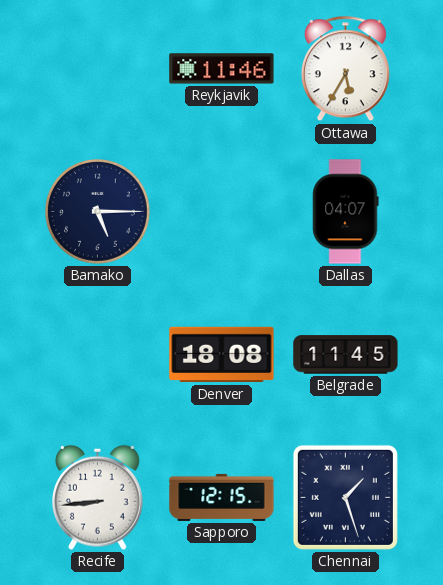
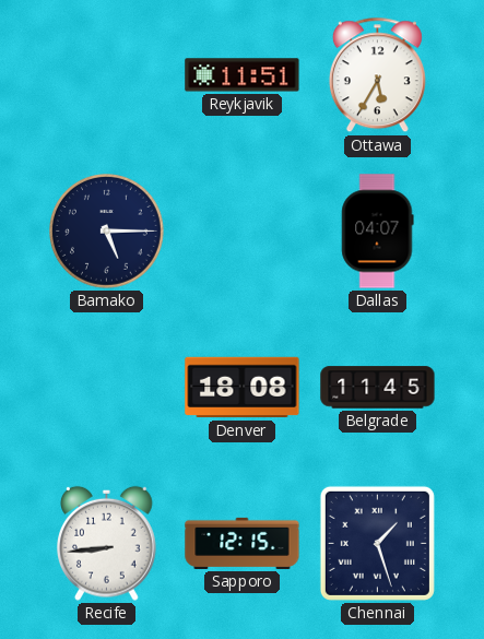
Reykjavik: 11:46 -> 11:51 (243, 75)
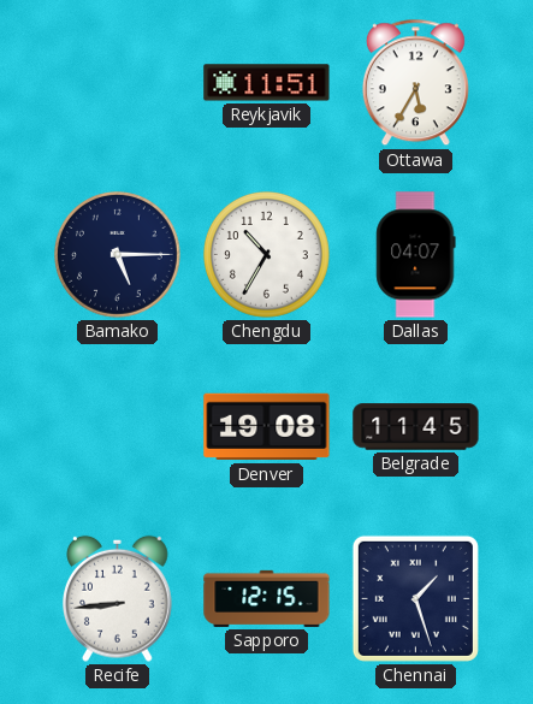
Chengdu: none -> 10:35 (267, 255)
Denver: 18:08 -> 19:08 (267, 427)
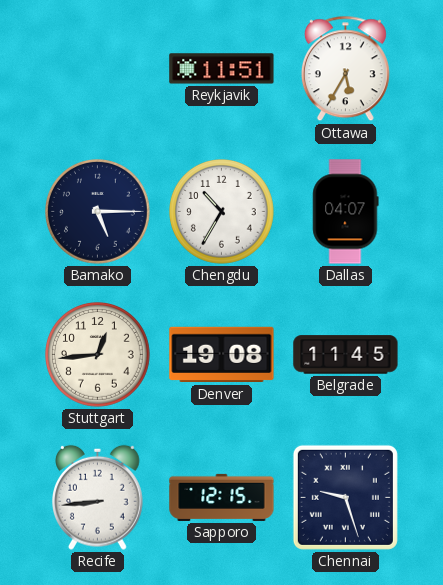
Stuttgart: none -> 12:44 (98, 355)
Chennai: 1:27 -> 9:27 (345, 497)
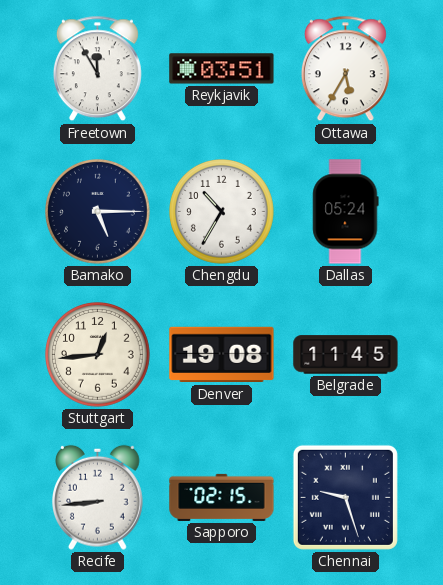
Freetown: none -> 11:55 (97, 69)
Reykjavik: 11:51 -> 03:51 (222, 69)
Dallas: 04:07 -> 05:24 (346, 212)
Sapporo: 12:15 -> 02:15 (222, 497)
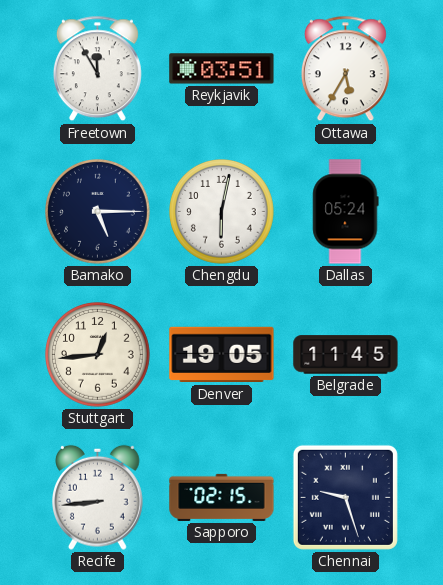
Chengdu: 10:35 -> 6:02 (222, 212)
Denver: 19:08 -> 19:05 (222, 355)
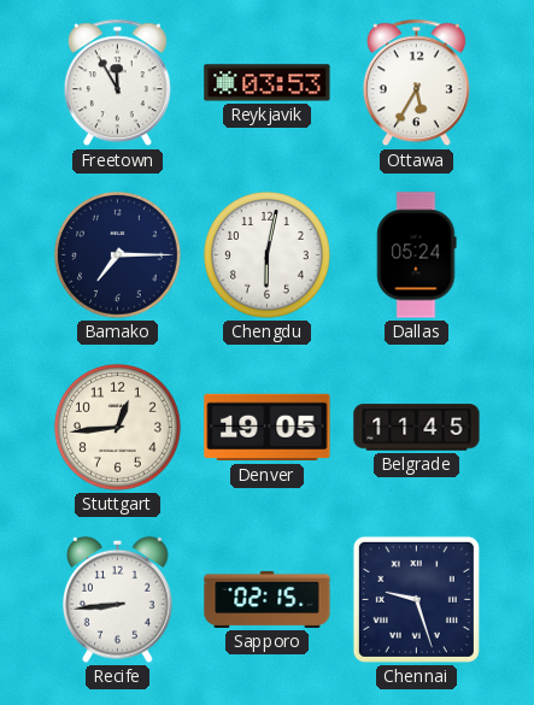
Reykjavik: 03:51 -> 03:53 (268, 83)
Bamako: 5:15 -> 7:15 (118, 255)
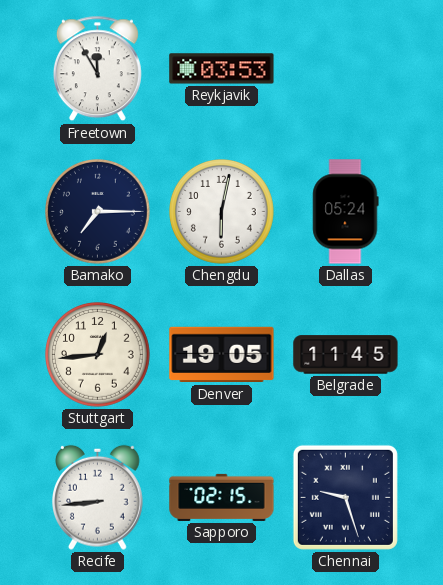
Ottawa: 5:35 -> none (416, 83)
